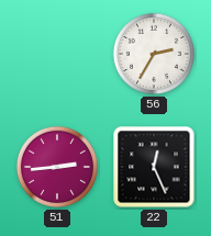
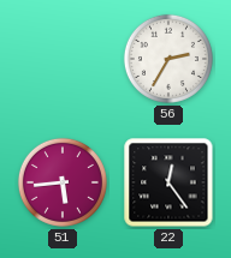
51: 2:44 -> 5:44 (63, 182)
22: 12:26 -> 12:24 (168, 182)
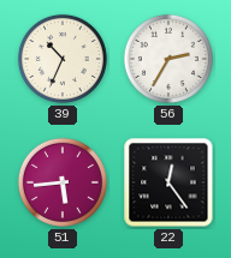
39: none -> 10:34 (63, 59)
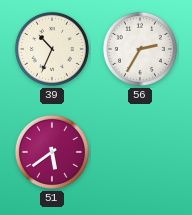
51: 5:44 -> 5:39 (52, 152)
22: 12:24 -> none (168, 182)
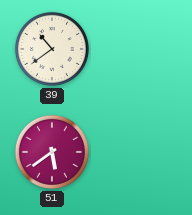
39: 10:34 -> 10:39 (52, 49)
56: 2:35 -> none (140, 49)
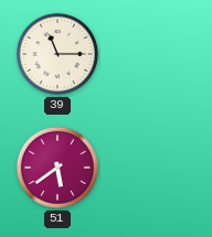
39: 10:39 -> 11:15 (57, 54)
